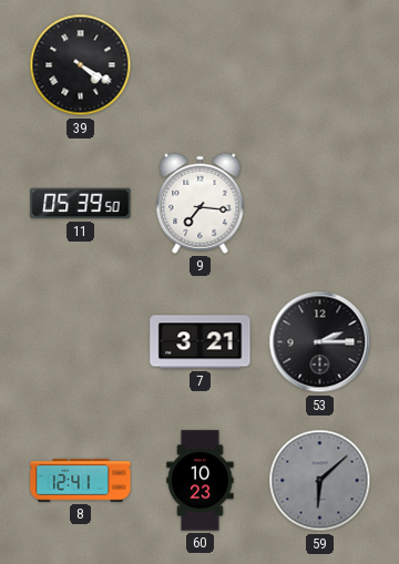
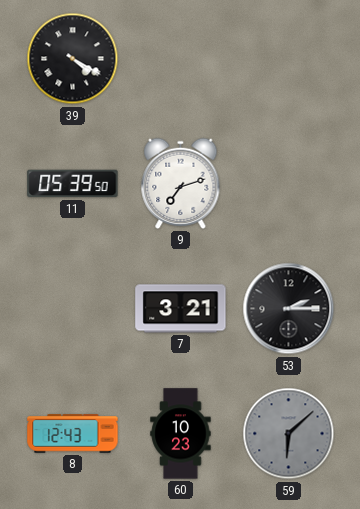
9: 7:16 -> 7:12 (181, 183)
8: 12:41 -> 12:43 (73, 434)
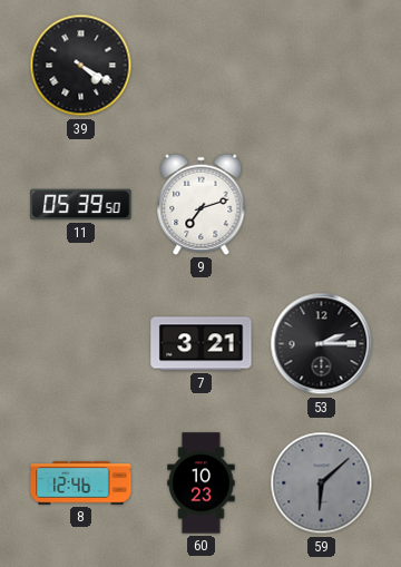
8: 12:43 -> 12:46 (81, 483)
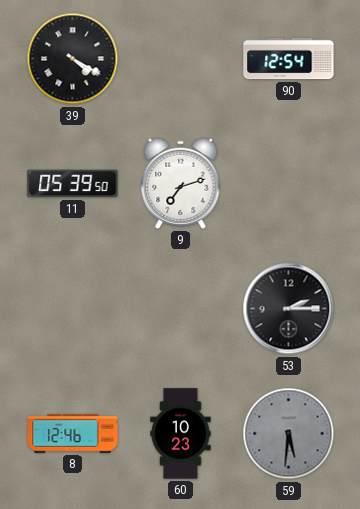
90: none -> 12:54 (289, 59)
7: 3:21 -> none (202, 344)
59: 6:08 -> 5:31 (289, 434)
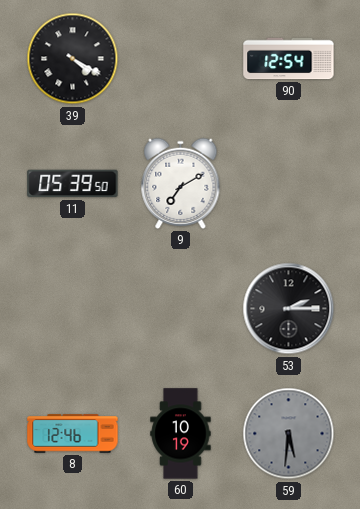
9: 7:12 -> 7:10 (181, 183)
60: 10:23 -> 10:19 (181, 434)
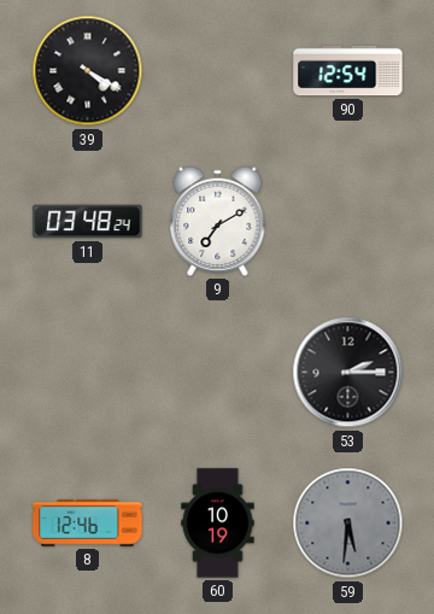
11: 05:39 -> 03:48 (88, 222)
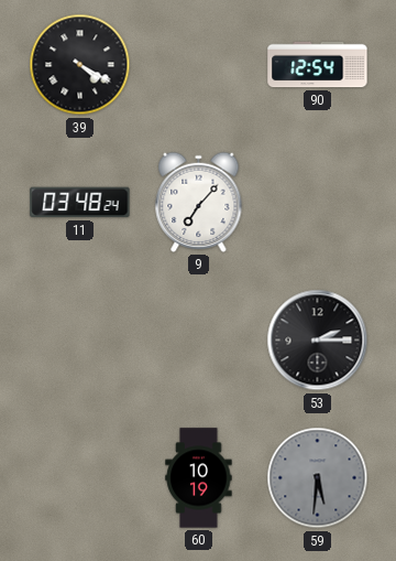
9: 7:10 -> 7:07 (199, 202)
8: 12:46 -> none (88, 524)
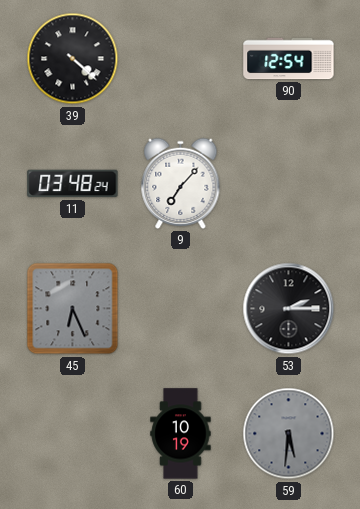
39: 4:20 -> 4:22 (73, 59)
45: none -> 6:26 (73, 309)
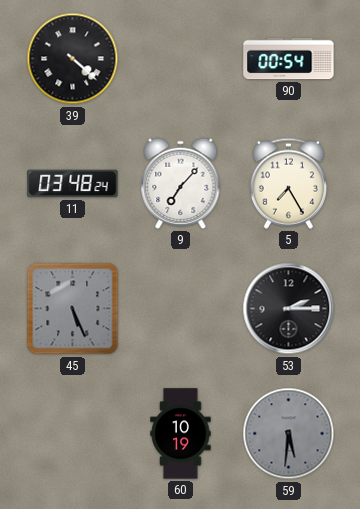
90: 12:54 -> 00:54 (289, 59)
5: none -> 7:25 (288, 183)
45: 6:26 -> 5:26 (73, 309)
